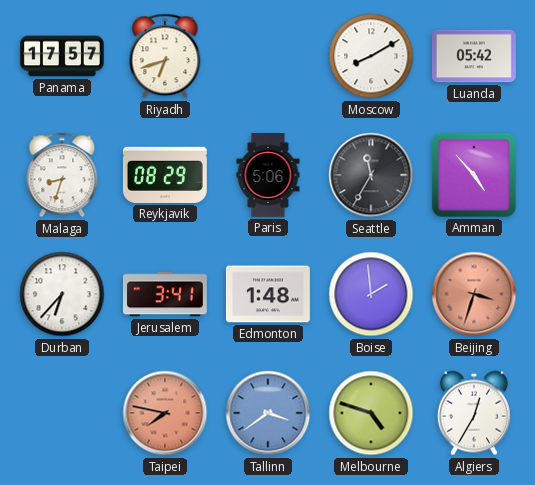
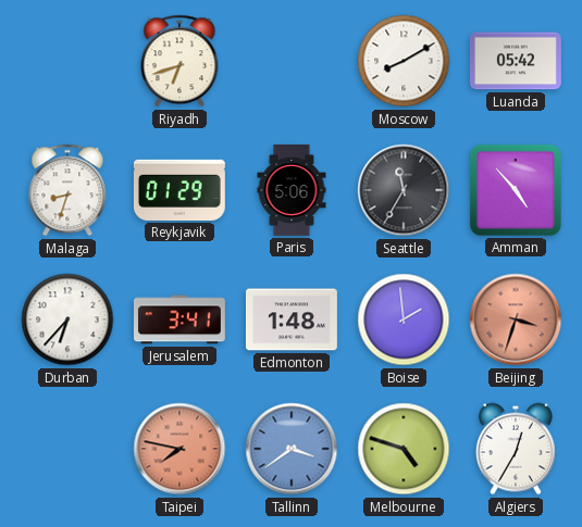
Panama: 17:57 -> none (63, 56)
Reykjavik: 08:29 -> 01:29 (179, 190)
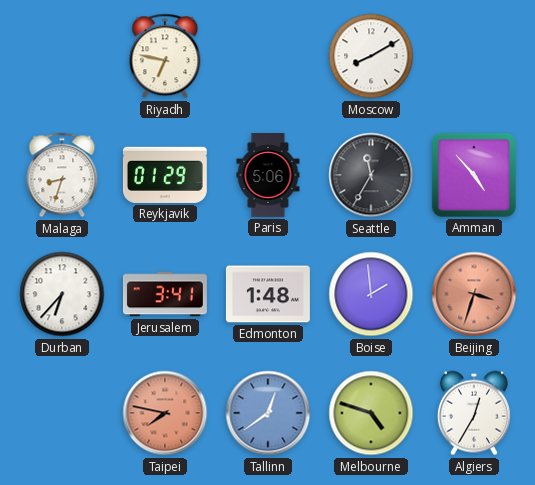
Riyadh: 6:42 -> 6:47 (165, 56)
Luanda: 05:42 -> none (516, 61)
Tallinn: 3:39 -> 12:39 (268, 413)
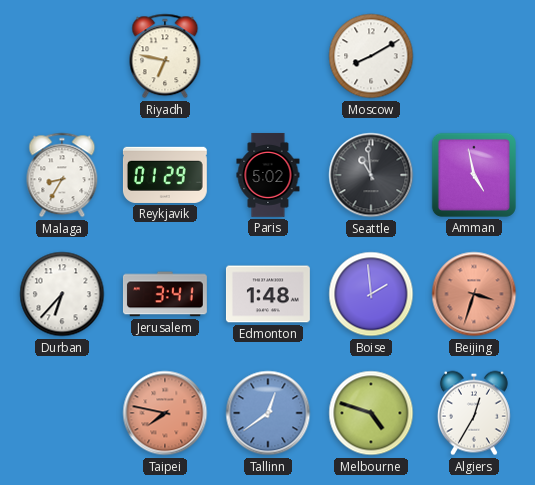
Malaga: 8:33 -> 8:35 (62, 175)
Paris: 5:06 -> 5:02 (268, 175)
Seattle: 11:35 -> 10:59 (371, 175)
Amman: 4:53 -> 4:58 (474, 175)
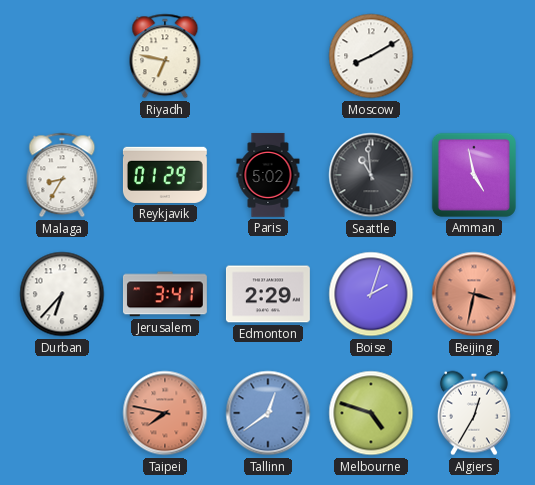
Edmonton: 1:48 -> 2:29 (268, 294)
Boise: 1:59 -> 2:03 (371, 294)
Beijing: 3:33 -> 3:32 (474, 294)
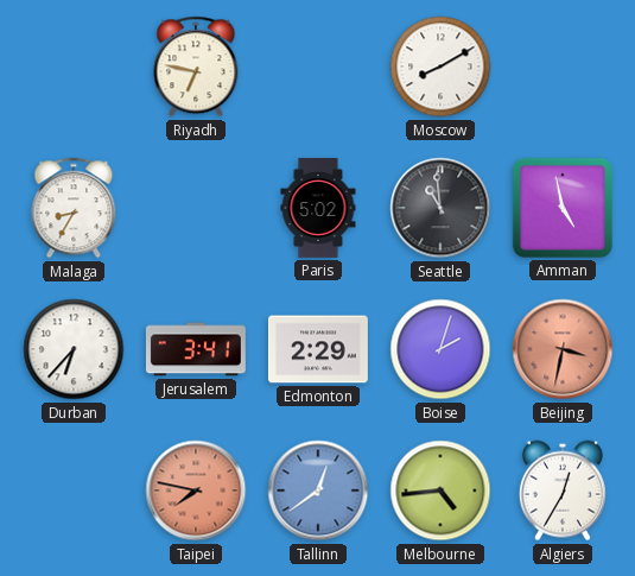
Reykjavik: 01:29 -> none (165, 175)
Melbourne: 4:48 -> 4:44 (440, 490)
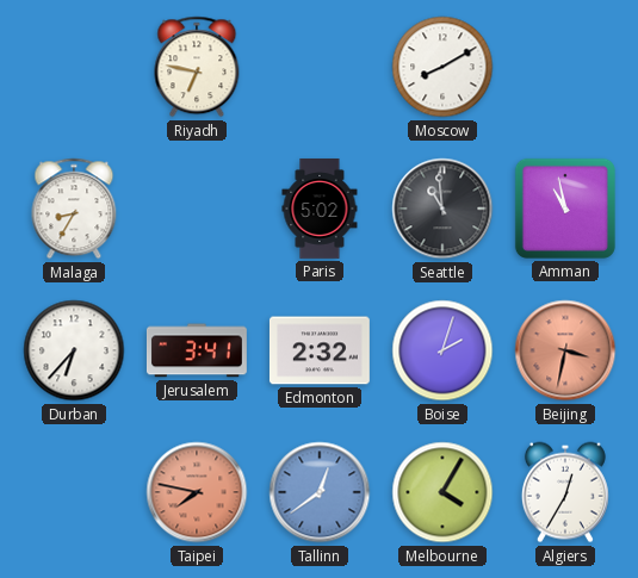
Amman: 4:58 -> 10:58 (565, 209)
Edmonton: 2:29 -> 2:32 (320, 350)
Melbourne: 4:44 -> 4:05 (442, 492)
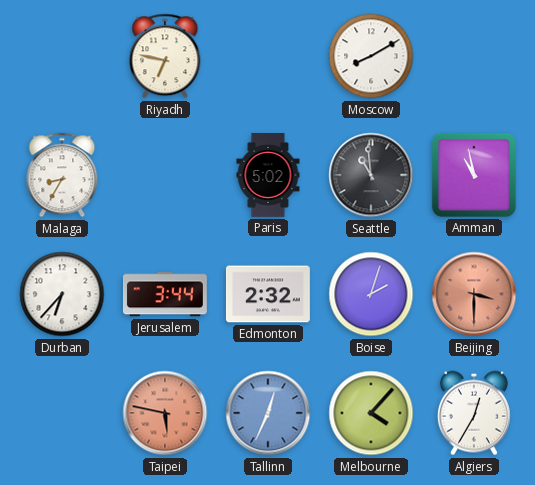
Jerusalem: 3:41 -> 3:44 (165, 294)
Beijing: 3:32 -> 3:30 (474, 294)
Taipei: 7:47 -> 5:47 (165, 413)
Tallinn: 12:39 -> 12:34 (268, 413)
Melbourne: 4:05 -> 4:07 (371, 413)
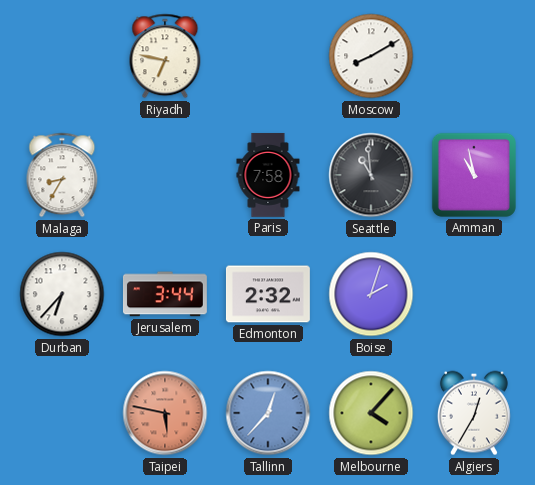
Paris: 5:02 -> 7:58 (268, 175)
Beijing: 3:30 -> none (474, 294)
Tallinn: 12:34 -> 12:37 (268, 413)
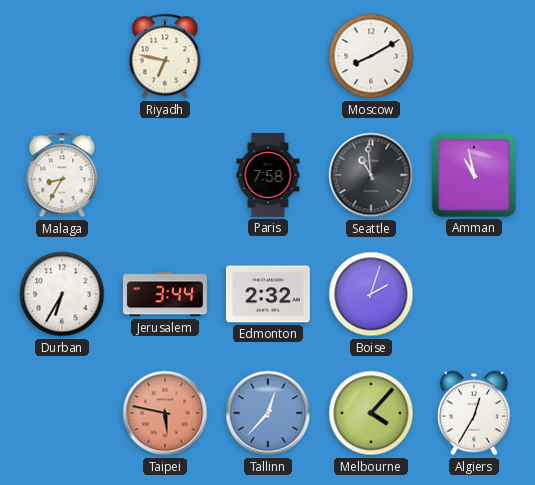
Durban: 6:37 -> 6:35 (62, 294)
